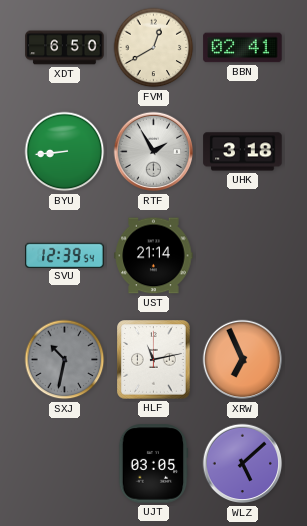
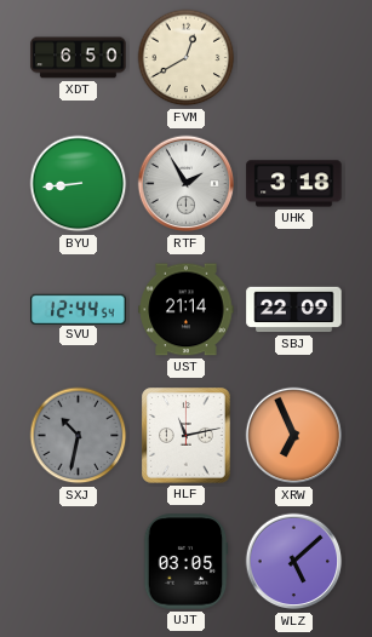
BBN: 02:41 -> none (243, 48)
SVU: 12:39 -> 12:44 (79, 309)
SBJ: none -> 22:09 (294, 310)
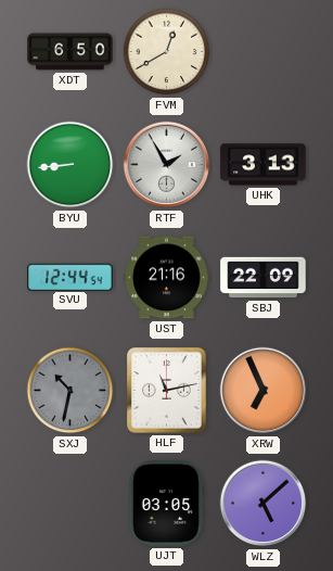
UHK: 3:18 -> 3:13 (264, 165)
UST: 21:14 -> 21:16 (167, 278)
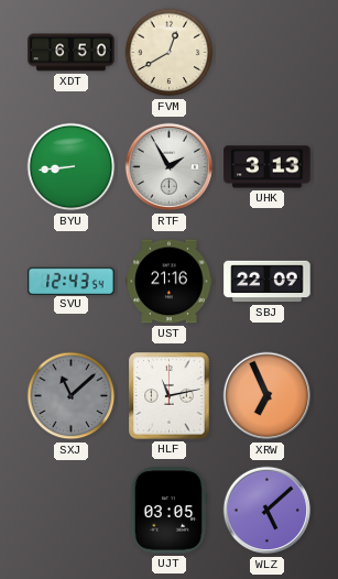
SVU: 12:44 -> 12:43 (72, 281)
SXJ: 10:32 -> 11:08 (72, 396)
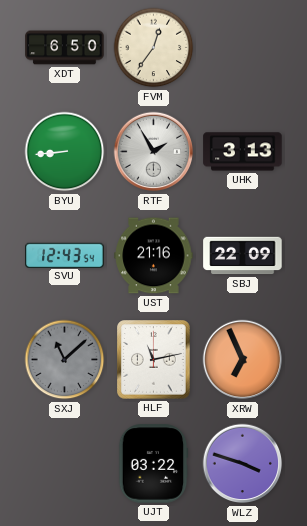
FVM: 12:40 -> 12:36 (154, 48)
UJT: 03:05 -> 03:22 (153, 464)
WLZ: 5:08 -> 3:48 (243, 464)
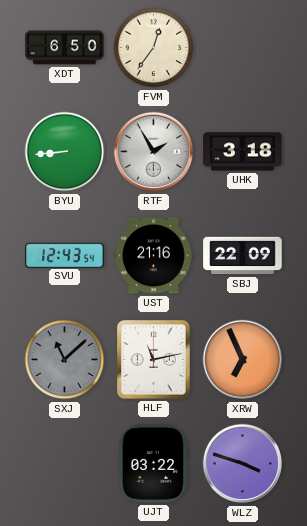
UHK: 3:13 -> 3:18 (243, 152)
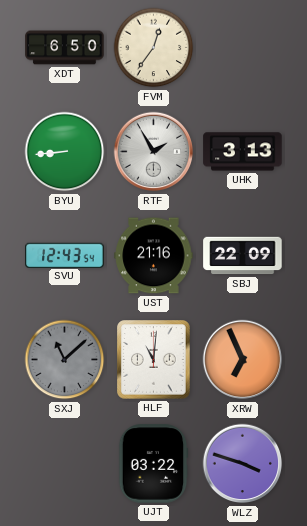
UHK: 3:18 -> 3:13 (243, 152)
HLF: 11:13 -> 11:01 (154, 360)
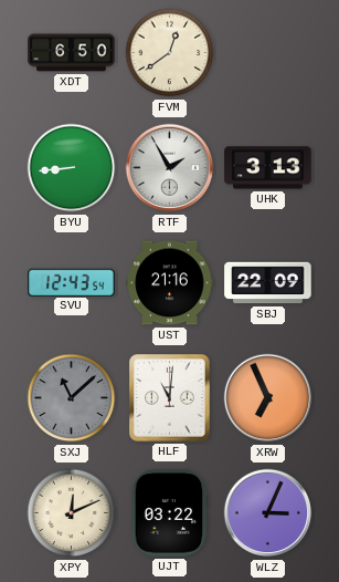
FVM: 12:36 -> 12:39 (170, 53)
XPY: none -> 12:11 (72, 513)
WLZ: 3:48 -> 3:04 (268, 513)
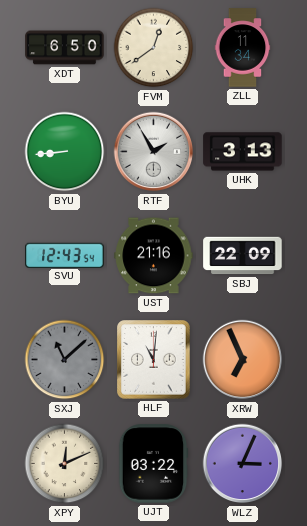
ZLL: none -> 11:34 (243, 48)
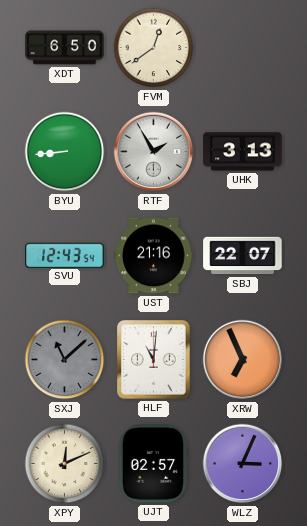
ZLL: 11:34 -> none (243, 48)
SBJ: 22:09 -> 22:07 (243, 256)
UJT: 03:22 -> 02:57 (153, 464)
